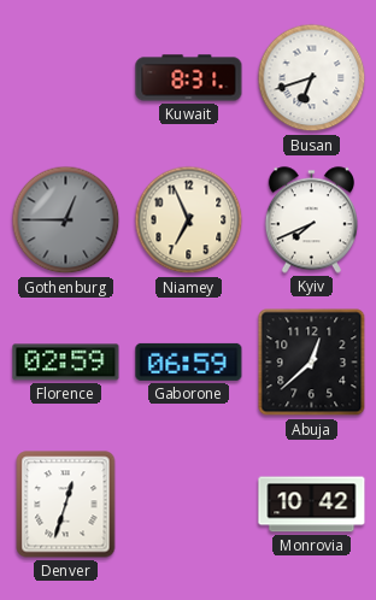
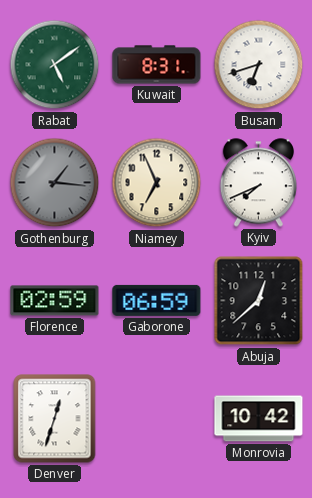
Rabat: none -> 5:09 (55, 65)
Gothenburg: 12:45 -> 1:16 (55, 183)
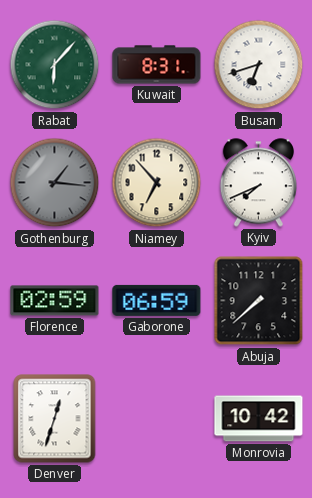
Rabat: 5:09 -> 6:07 (55, 65)
Niamey: 6:56 -> 6:53 (157, 183)
Abuja: 12:38 -> 7:38 (259, 301)
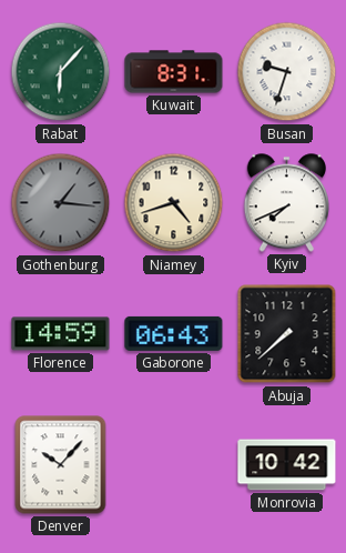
Busan: 6:42 -> 9:33 (287, 72)
Niamey: 6:53 -> 4:42 (174, 203)
Florence: 02:59 -> 14:59 (61, 334)
Gaborone: 06:59 -> 06:43 (174, 333)
Denver: 12:33 -> 10:07 (61, 465)
